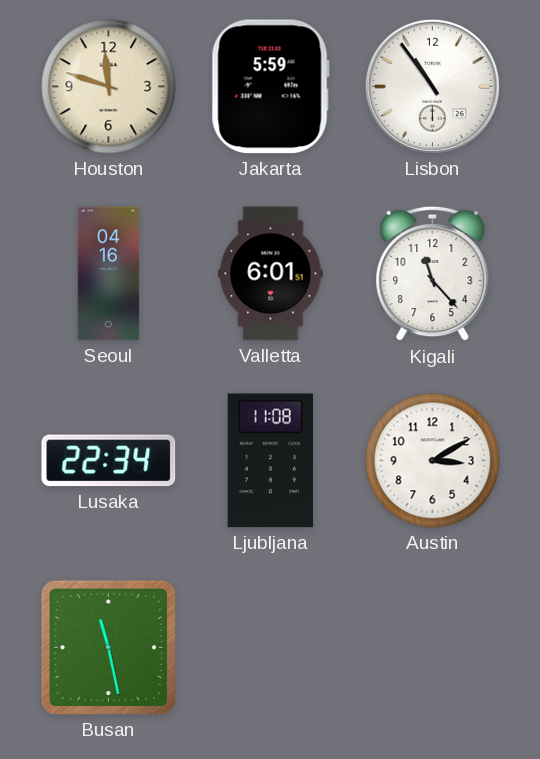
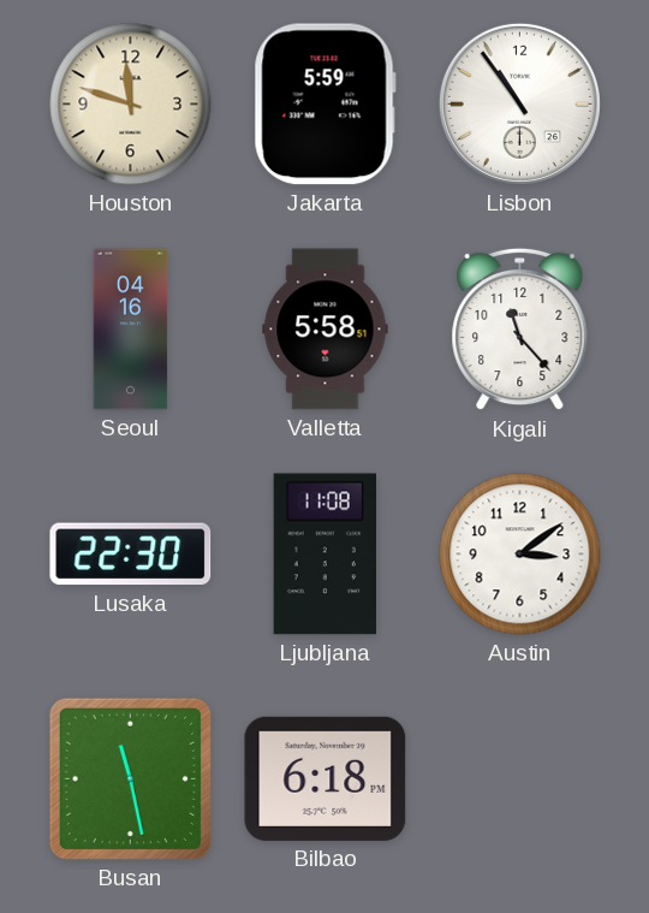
Valletta: 6:01 -> 5:58 (326, 330)
Lusaka: 22:34 -> 22:30 (131, 555)
Austin: 3:10 -> 3:09 (520, 555)
Bilbao: none -> 6:18 (326, 778)
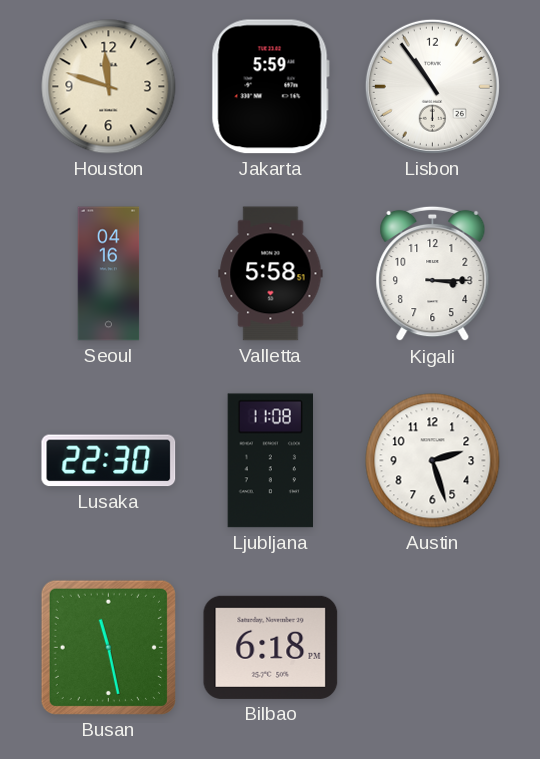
Kigali: 11:23 -> 3:15 (433, 274)
Austin: 3:09 -> 2:27 (433, 461)
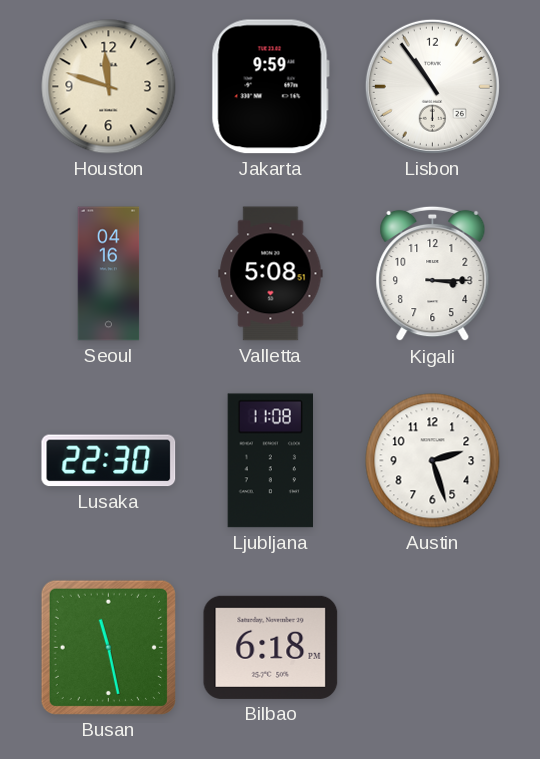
Jakarta: 5:59 -> 9:59 (270, 87)
Valletta: 5:58 -> 5:08 (271, 274)
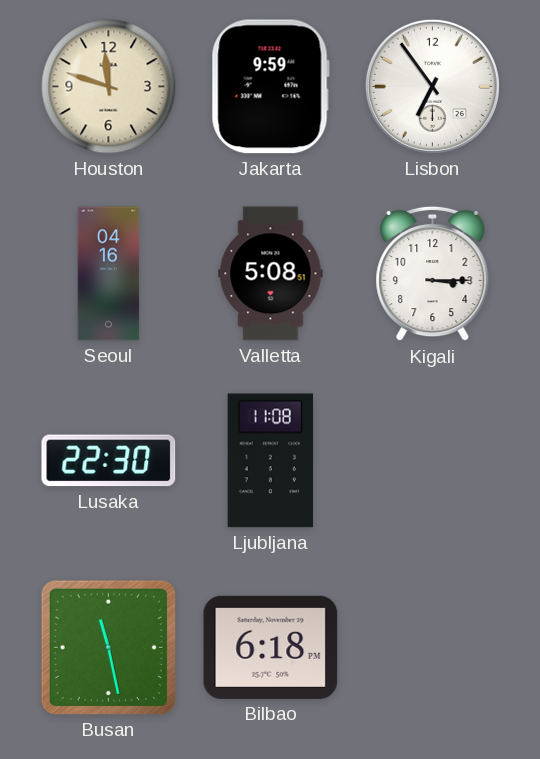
Lisbon: 10:54 -> 6:54 (432, 86)
Austin: 2:27 -> none (433, 461)
